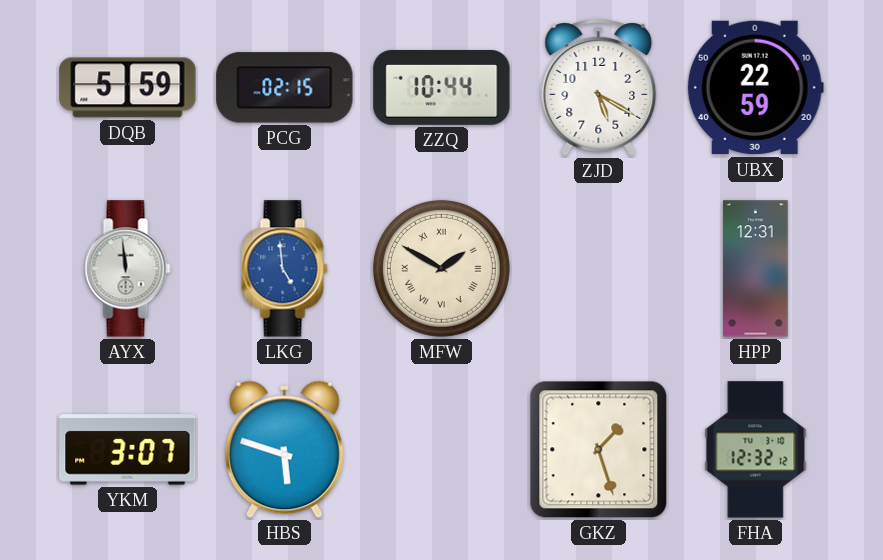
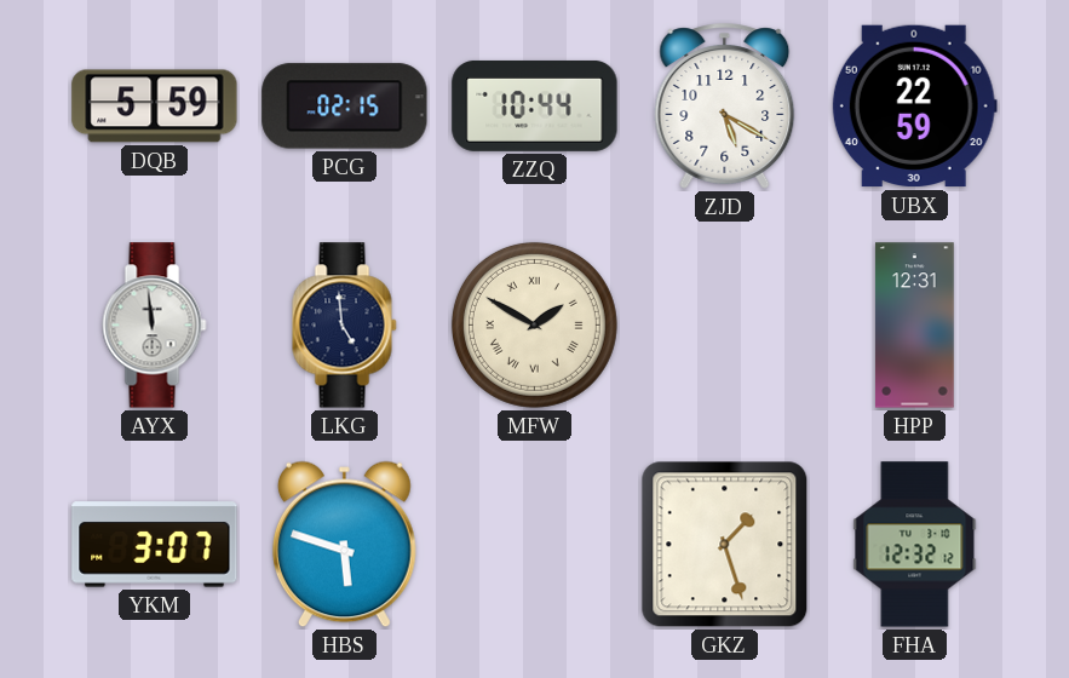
LKG dial: blue -> navy (345, 326)
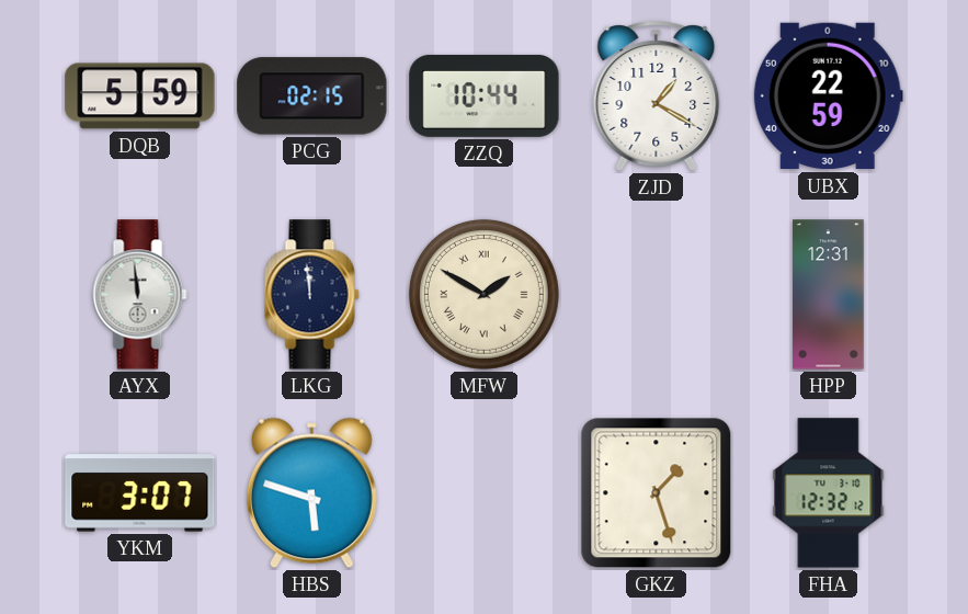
ZJD: 5:20 -> 1:20 (657, 96)
LKG: 4:59 -> 11:59 (312, 295)
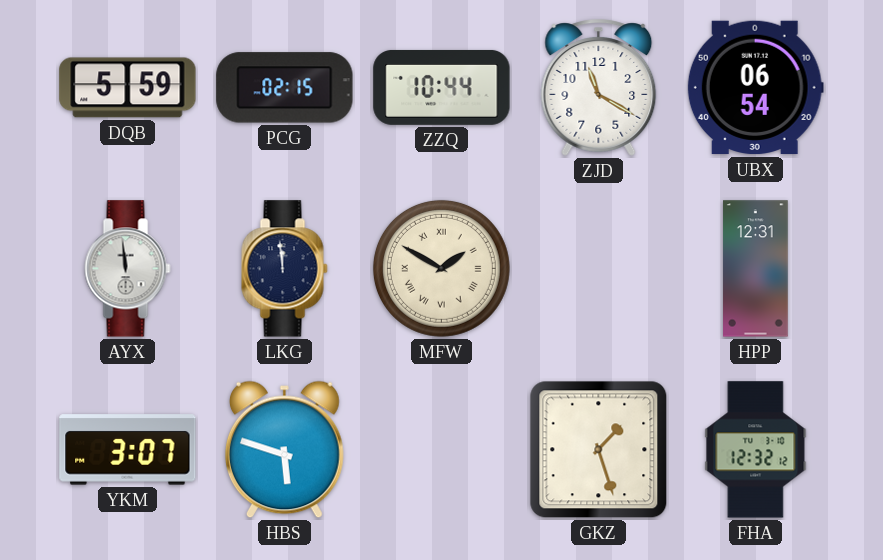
ZJD: 1:20 -> 11:20 (599, 88)
UBX: 22:59 -> 06:54 (755, 88)
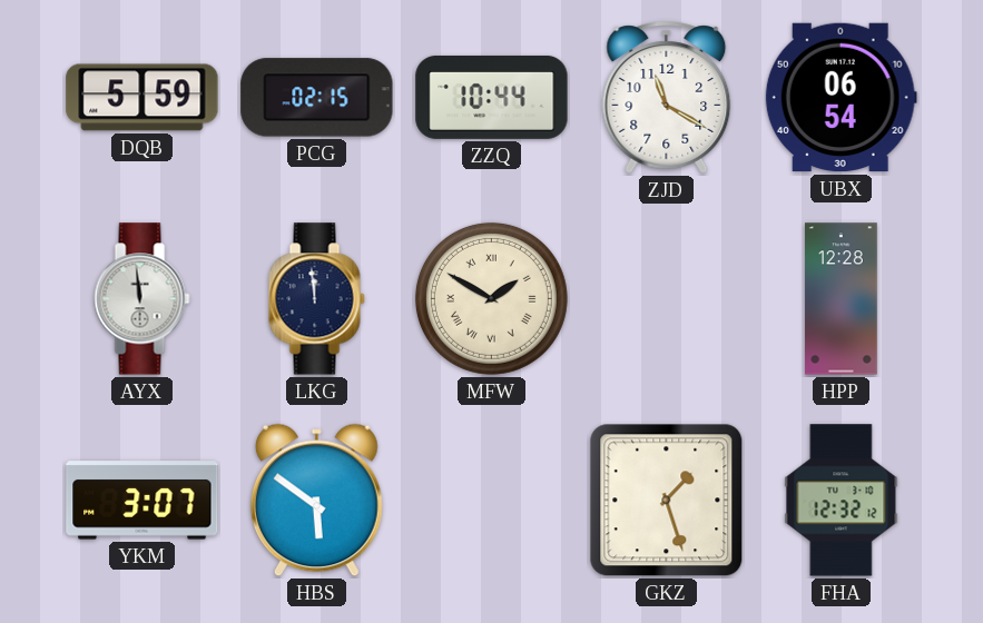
HPP: 12:31 -> 12:28 (842, 299)
HBS: 5:48 -> 5:51 (317, 501)
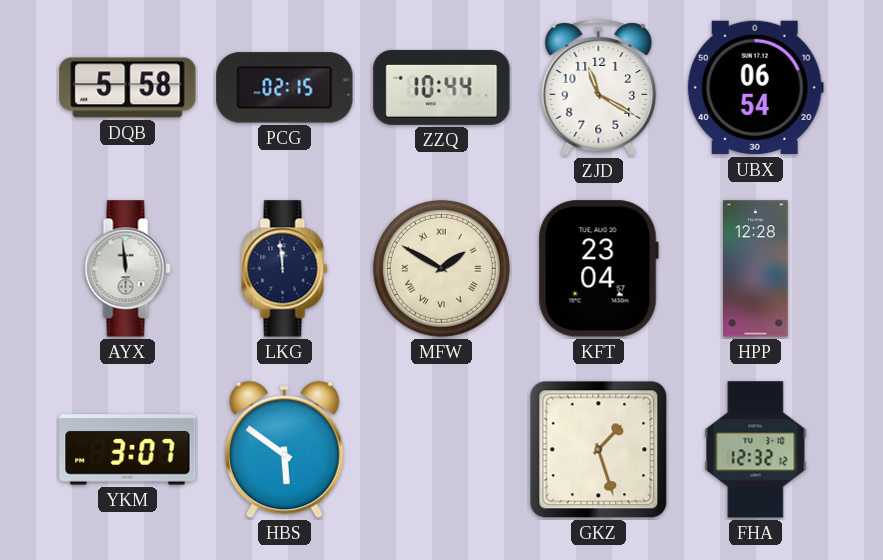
DQB: 5:59 -> 5:58 (128, 88)
KFT: none -> 23:04 (598, 269)
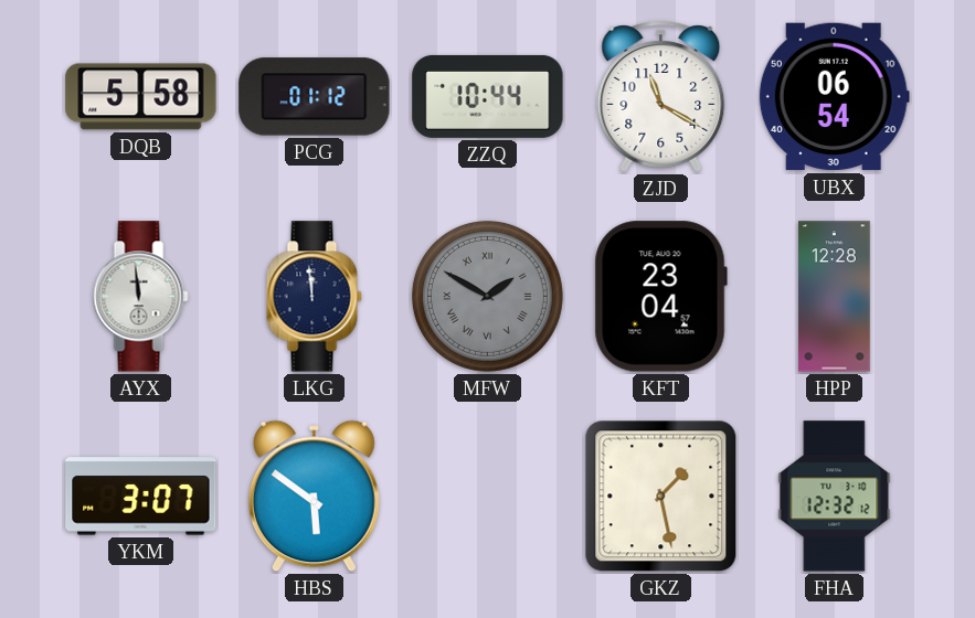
PCG: 02:15 -> 01:12 (315, 97)
MFW dial: cream -> grey (487, 296)
GKZ: 1:27 -> 1:28 (661, 497)
